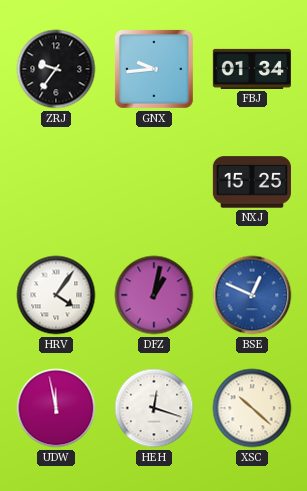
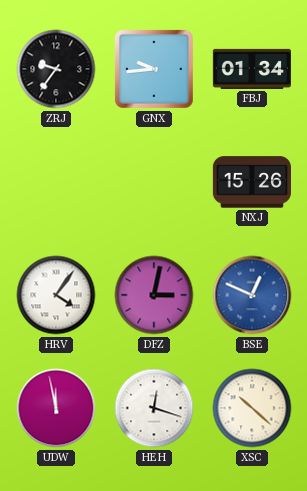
NXJ: 15:25 -> 15:26 (252, 182)
DFZ: 1:02 -> 3:02 (154, 295)
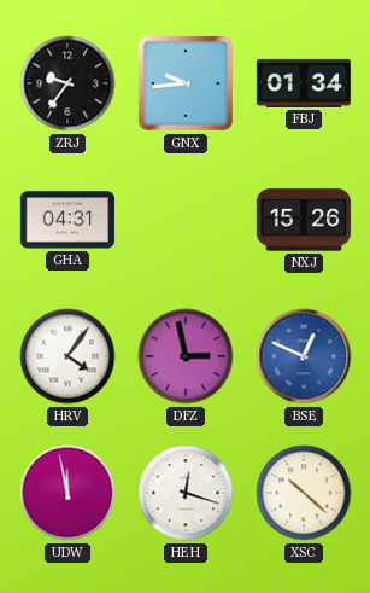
GHA: none -> 04:31 (67, 220)
DFZ: 3:02 -> 2:58 (186, 356)
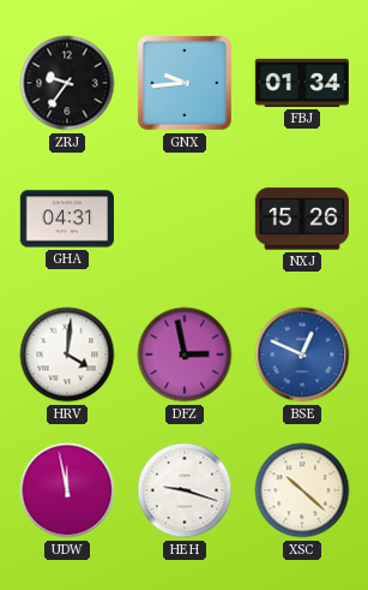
HRV: 4:06 -> 4:01 (67, 354)
HEH: 12:18 -> 9:18 (185, 490)
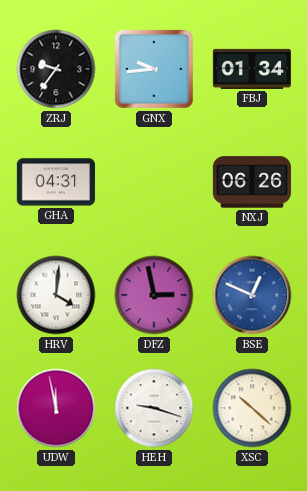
NXJ: 15:26 -> 06:26 (252, 182)
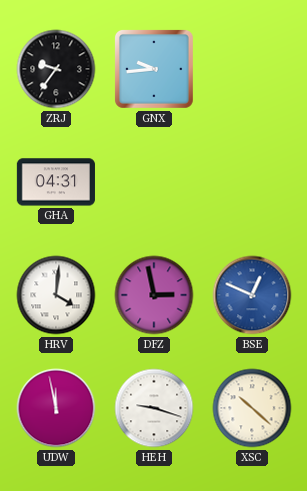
FBJ: 01:34 -> none (252, 69)
NXJ: 06:26 -> none (252, 182)
